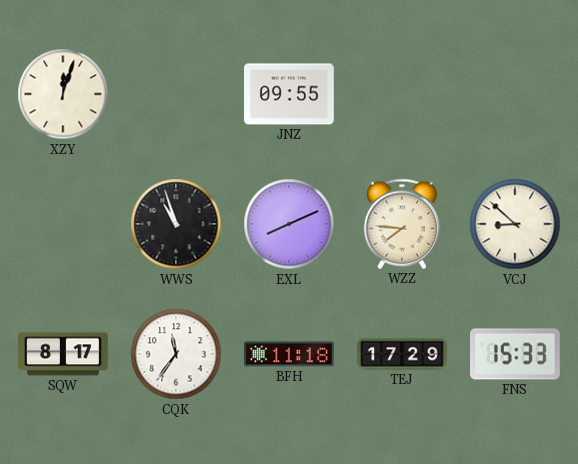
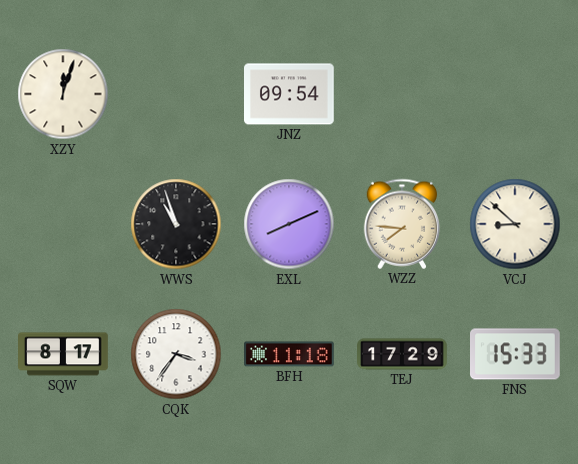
JNZ: 09:55 -> 09:54 (290, 94)
CQK: 11:36 -> 3:36 (176, 354)
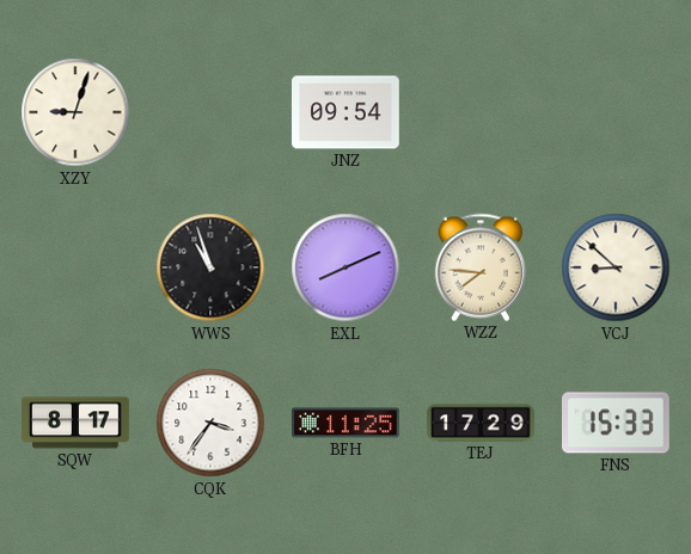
XZY: 12:03 -> 9:03 (75, 112)
BFH: 11:18 -> 11:25 (347, 423)
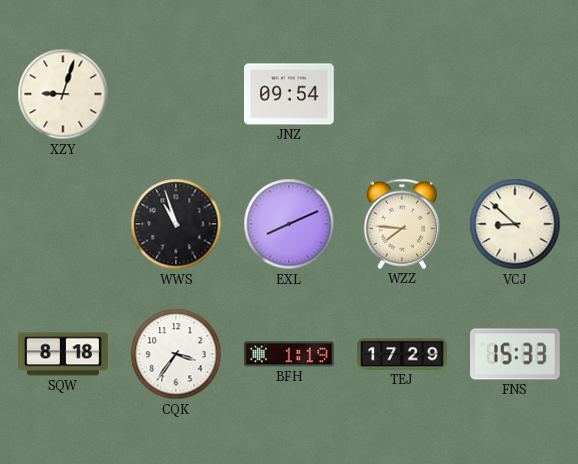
SQW: 8:17 -> 8:18 (63, 354)
BFH: 11:25 -> 1:19 (290, 354)
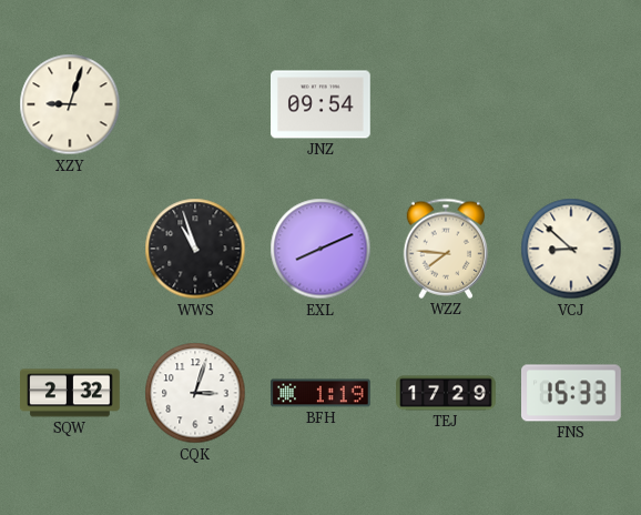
SQW: 8:18 -> 2:32 (70, 393)
CQK: 3:36 -> 3:03 (195, 393)
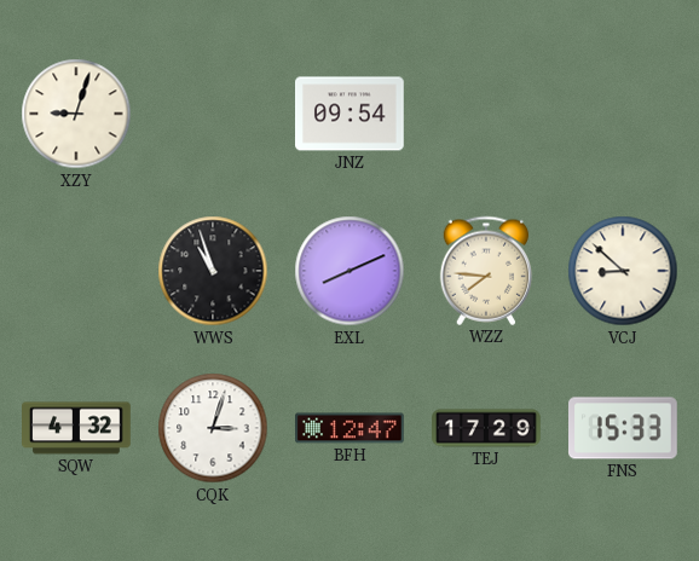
SQW: 2:32 -> 4:32 (76, 428)
BFH: 1:19 -> 12:47 (351, 428)
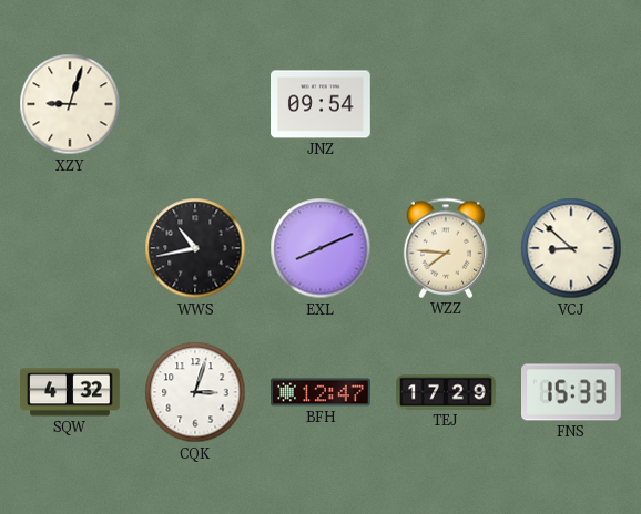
WWS: 10:57 -> 10:43 (195, 248)
